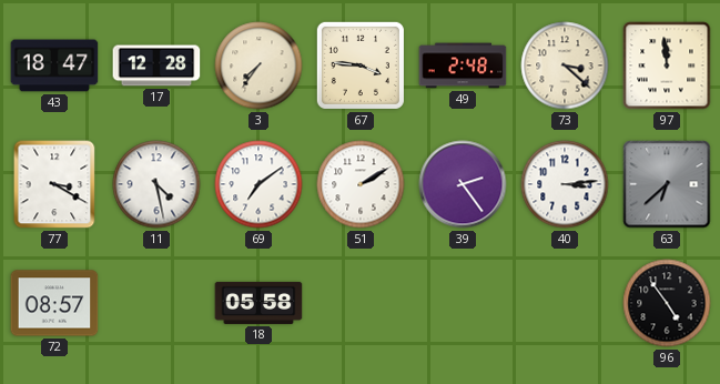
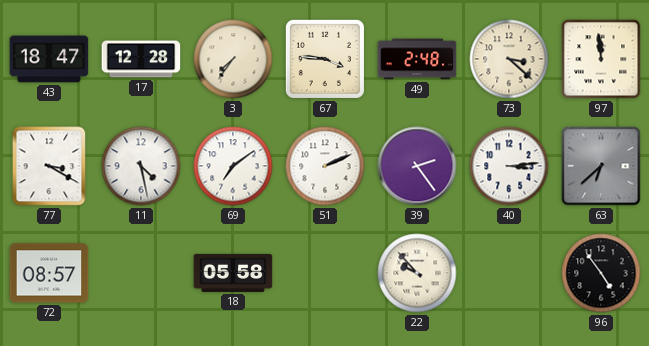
51: 2:10 -> 2:11 (325, 166)
22: none -> 9:53 (417, 273)
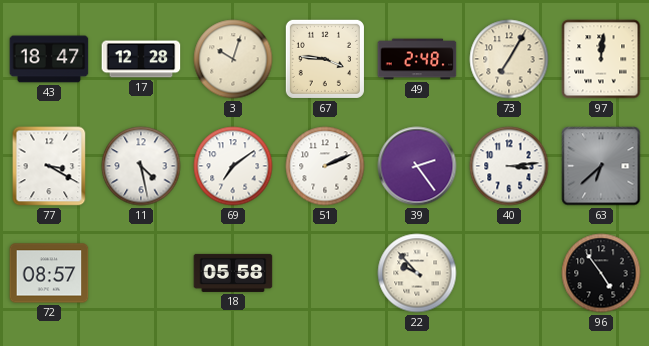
3: 7:36 -> 10:03 (233, 59)
73: 3:22 -> 7:05 (509, 59)
97: 11:59 -> 12:01 (601, 59)
